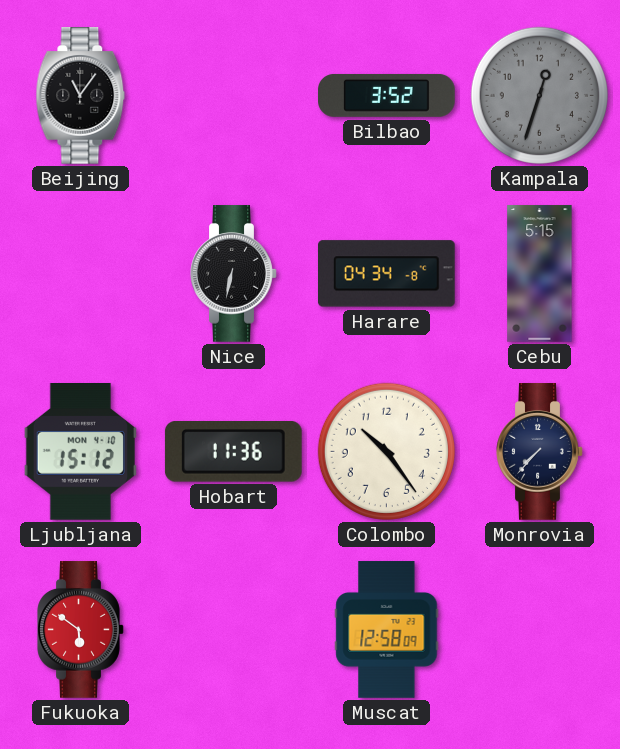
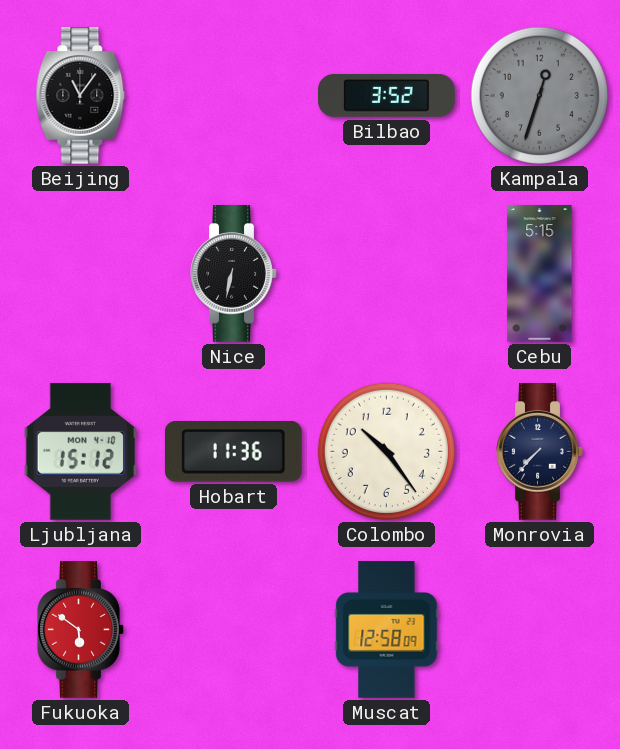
Harare: 04:34 -> none (387, 274)
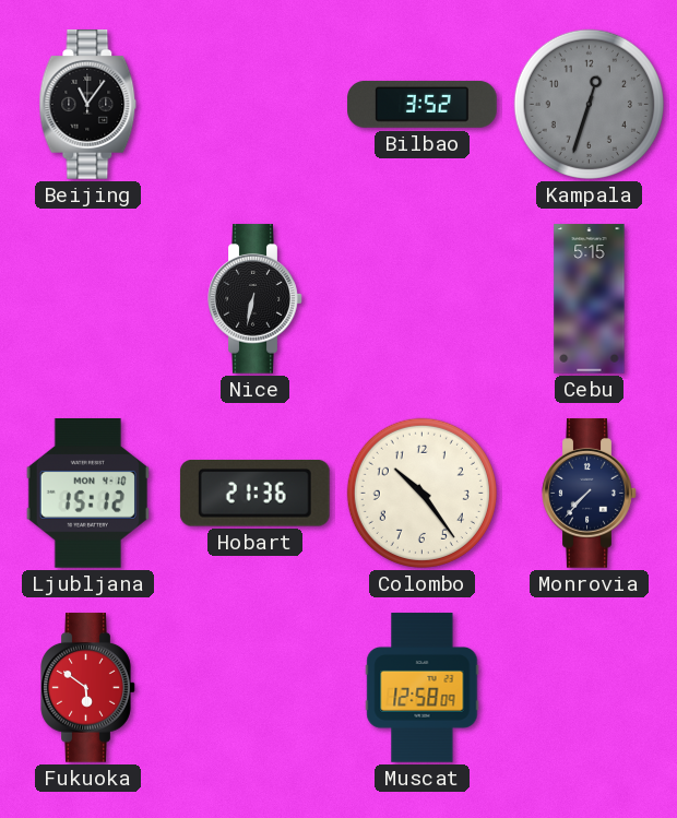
Hobart: 11:36 -> 21:36 (254, 494)
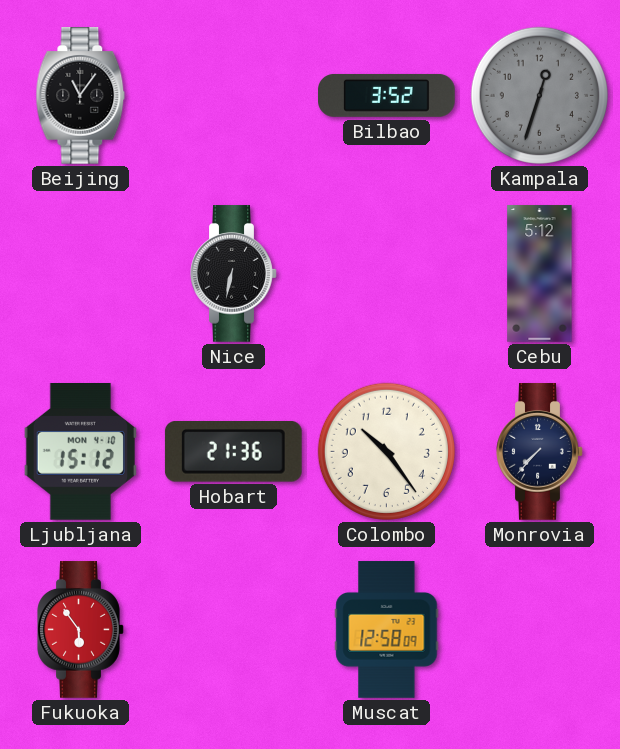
Cebu: 5:15 -> 5:12 (540, 274)
Fukuoka: 5:51 -> 5:54 (81, 630)
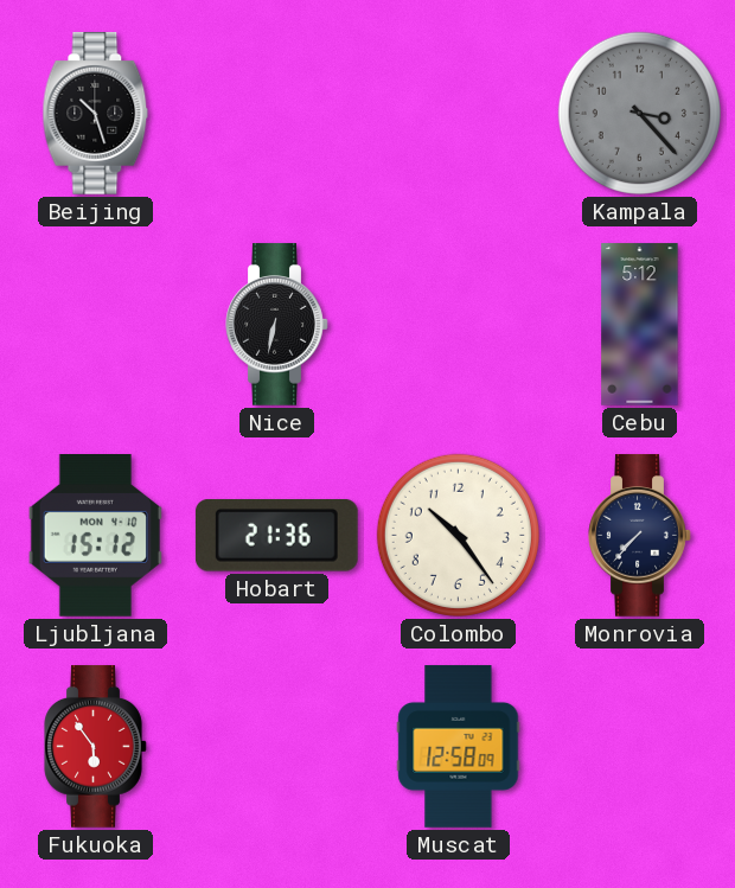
Beijing: 11:06 -> 10:27 (96, 114)
Bilbao: 3:52 -> none (387, 95)
Kampala: 12:33 -> 3:23 (639, 113)
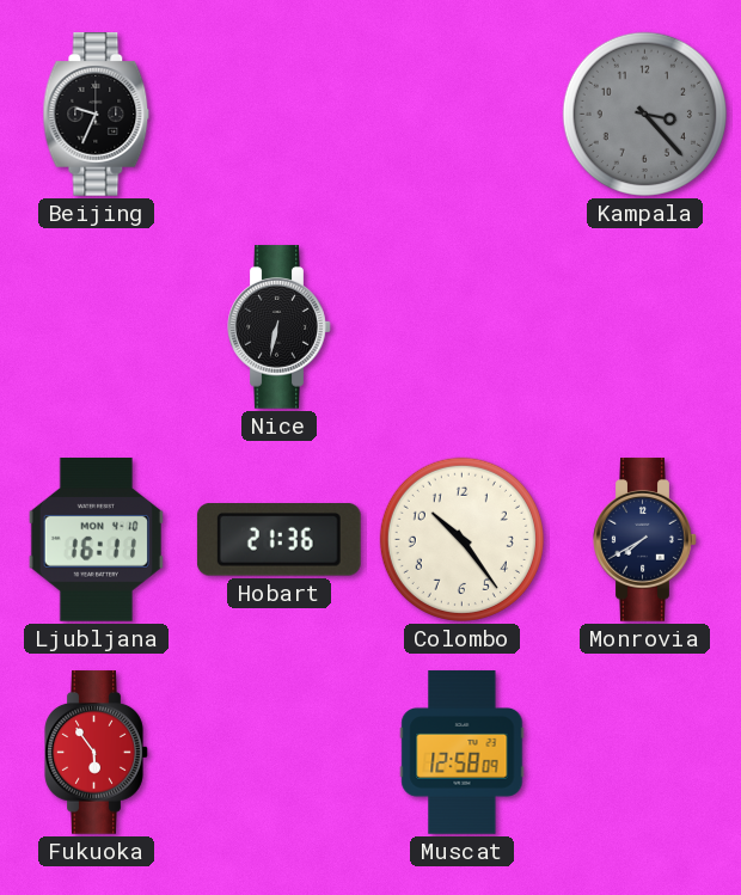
Beijing: 10:27 -> 9:34 (97, 115)
Cebu: 5:12 -> none (640, 325)
Ljubljana: 15:12 -> 16:11 (96, 540)
Monrovia: 7:37 -> 7:40 (645, 540)
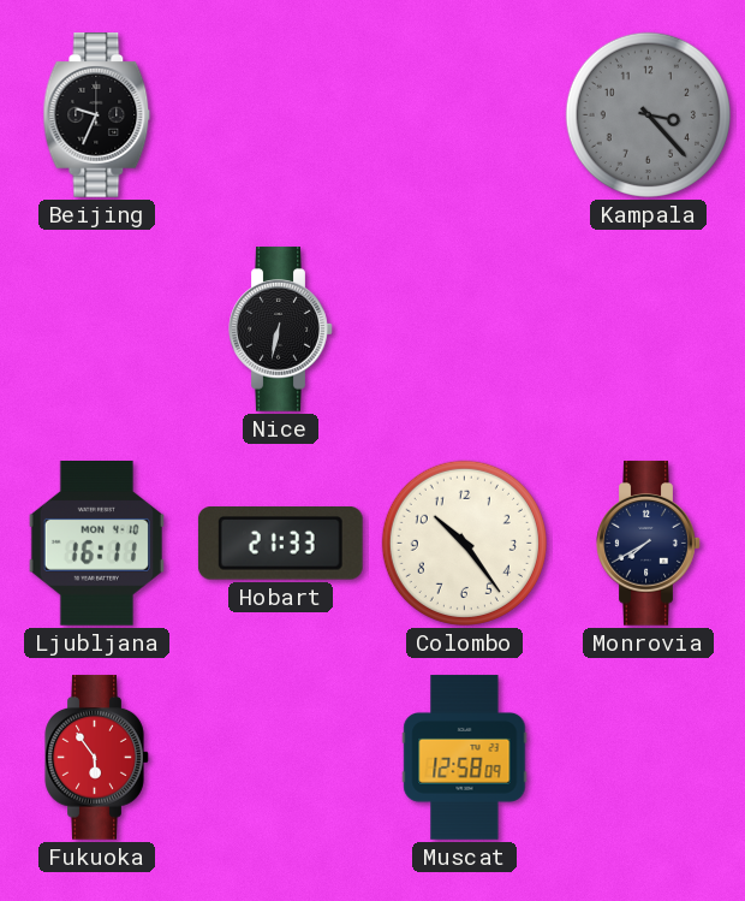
Hobart: 21:36 -> 21:33 (280, 544)
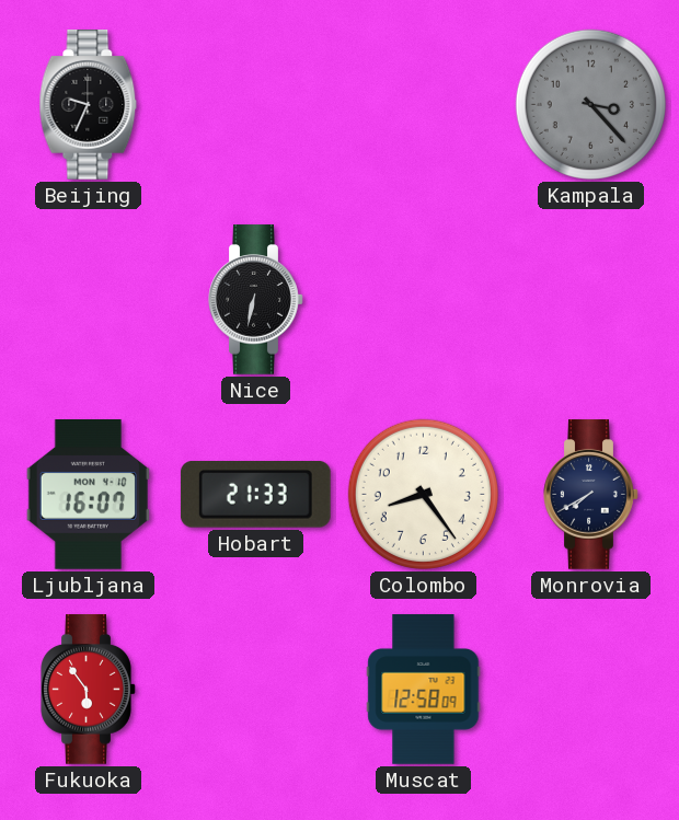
Ljubljana: 16:11 -> 16:07 (88, 495)
Colombo: 10:24 -> 8:24 (423, 494)
